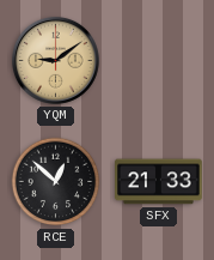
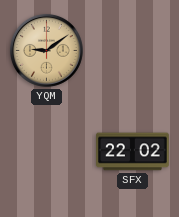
RCE: 12:52 -> none (56, 182)
SFX: 21:33 -> 22:02 (133, 152)
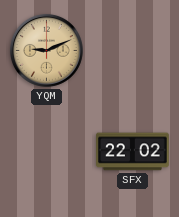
YQM: 9:09 -> 9:11 (46, 50)
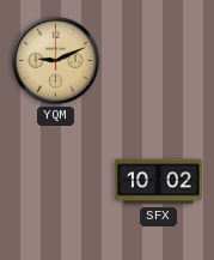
SFX: 22:02 -> 10:02 (159, 182)
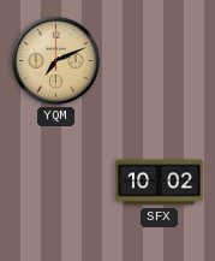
YQM: 9:11 -> 7:11 (55, 60)
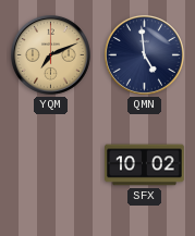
QMN: none -> 4:59 (144, 54)
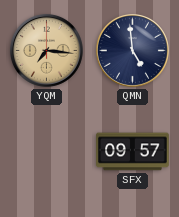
YQM: 7:11 -> 7:16 (46, 50)
SFX: 10:02 -> 09:57 (133, 152)
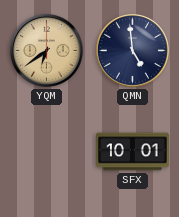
YQM: 7:16 -> 6:39 (46, 50)
SFX: 09:57 -> 10:01 (133, 152)
